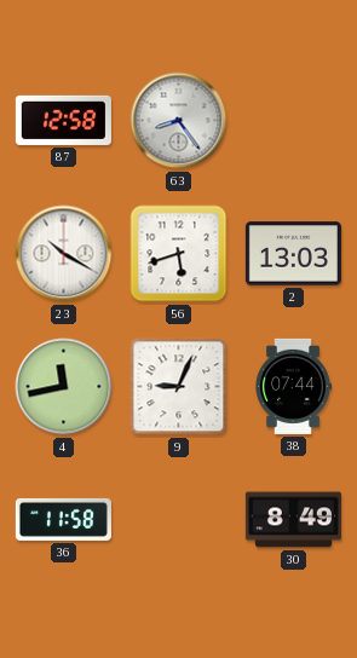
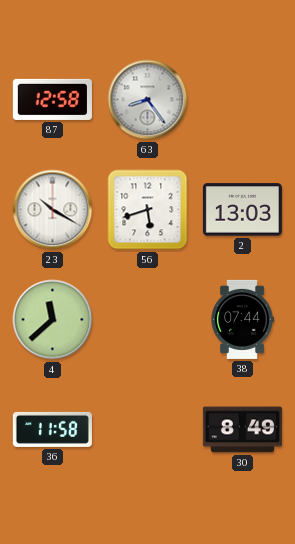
4: 11:43 -> 11:38 (53, 320)
9: 9:04 -> none (179, 387)
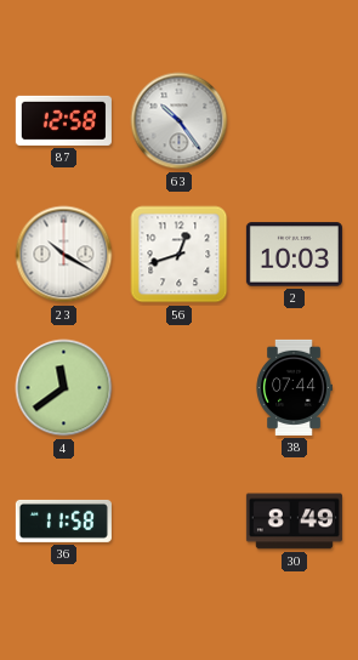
63: 8:24 -> 10:24 (180, 121)
56: 5:42 -> 12:42 (180, 255)
2: 13:03 -> 10:03 (294, 255)
4: 11:38 -> 11:39 (64, 388)
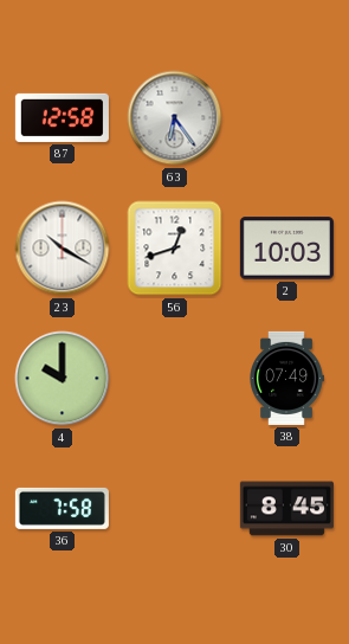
63: 10:24 -> 6:24 (175, 118)
4: 11:39 -> 10:00 (63, 379)
38: 07:44 -> 07:49 (287, 378)
36: 11:58 -> 7:58 (62, 508)
30: 8:49 -> 8:45 (286, 509)
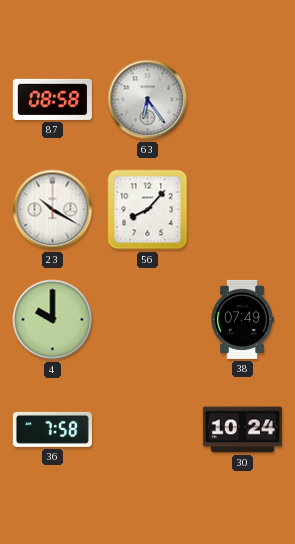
87: 12:58 -> 08:58 (52, 99)
56: 12:42 -> 8:07 (148, 210)
2: 10:03 -> none (286, 249)
30: 8:45 -> 10:24 (242, 430)
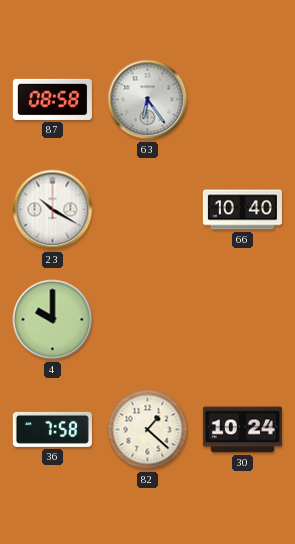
56: 8:07 -> none (148, 210)
66: none -> 10:40 (242, 210)
38: 07:49 -> none (243, 319)
82: none -> 1:22 (148, 430)
